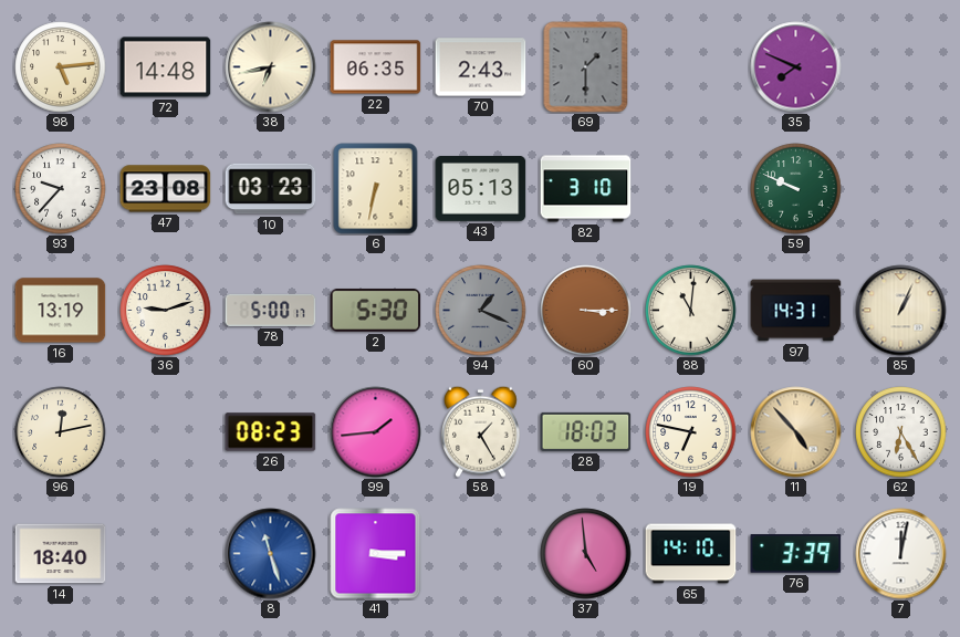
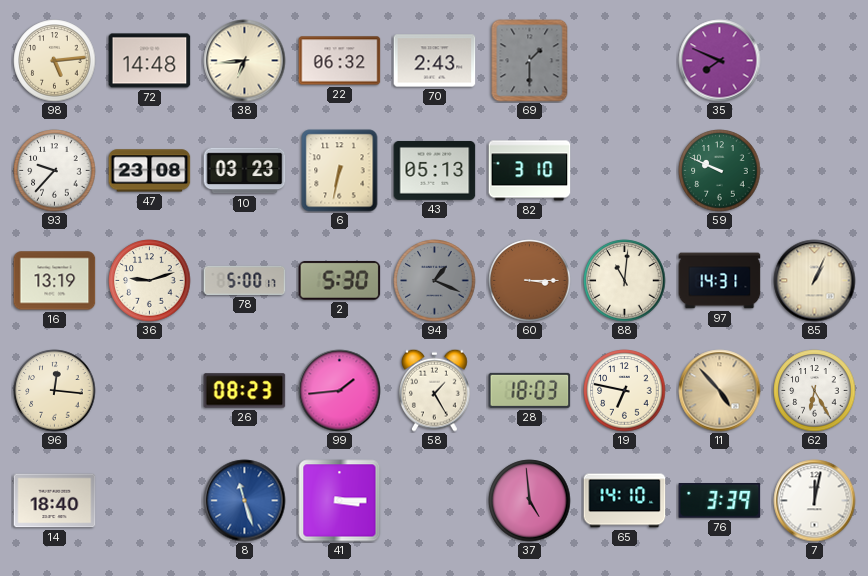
38: 6:43 -> 6:44 (245, 61)
22: 06:35 -> 06:32 (340, 61)
96: 12:13 -> 12:16 (55, 391)
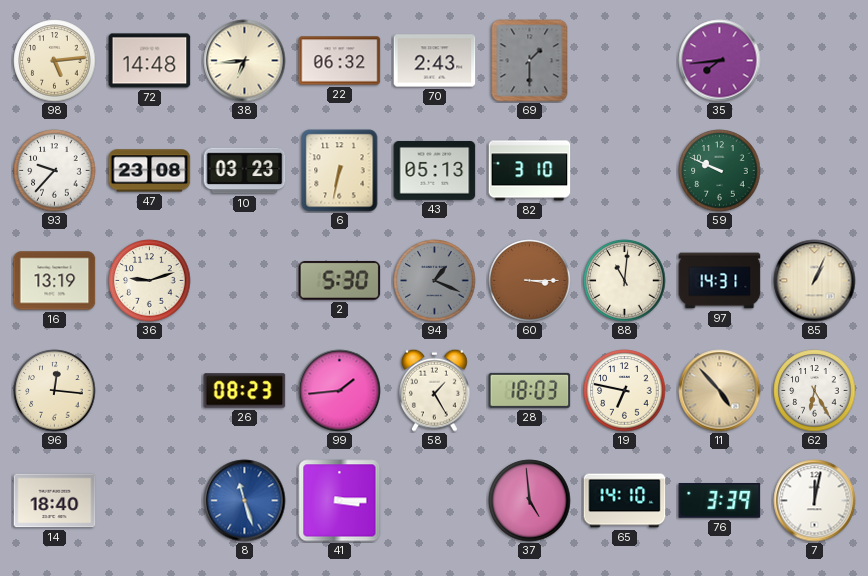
35: 7:49 -> 7:44 (720, 61)
78: 5:00 -> none (245, 280)
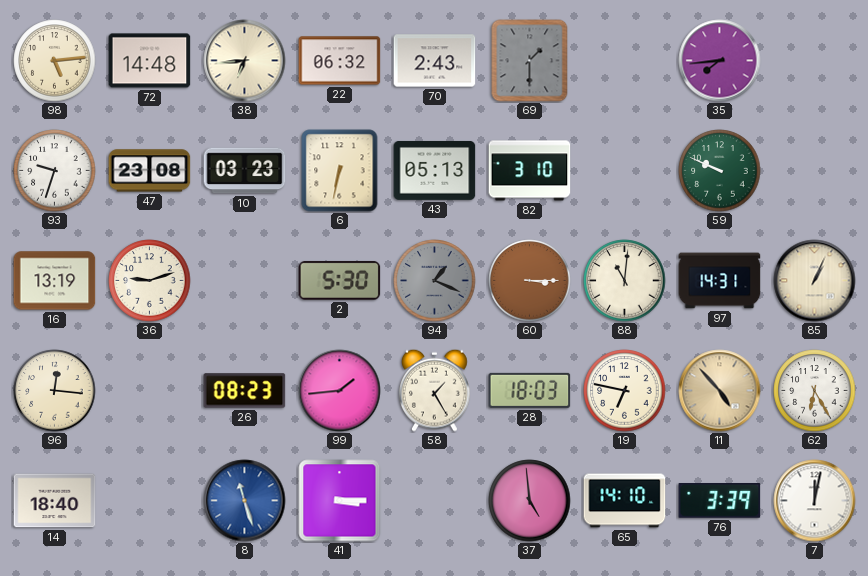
93: 9:37 -> 9:33 (55, 171)
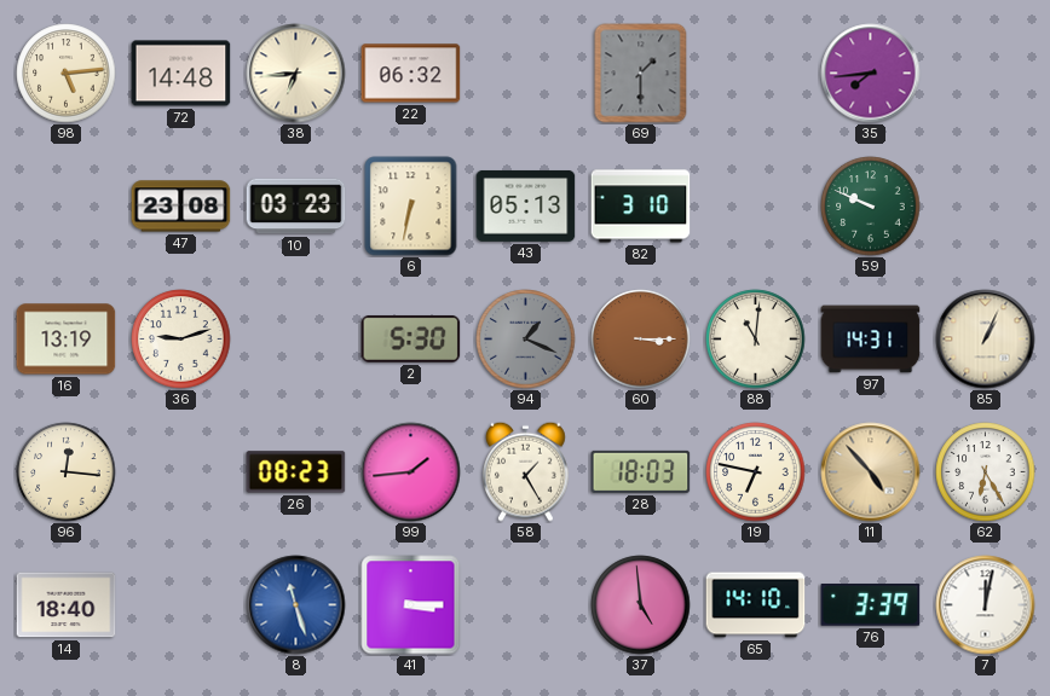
70: 2:43 -> none (435, 61)
93: 9:33 -> none (55, 171)
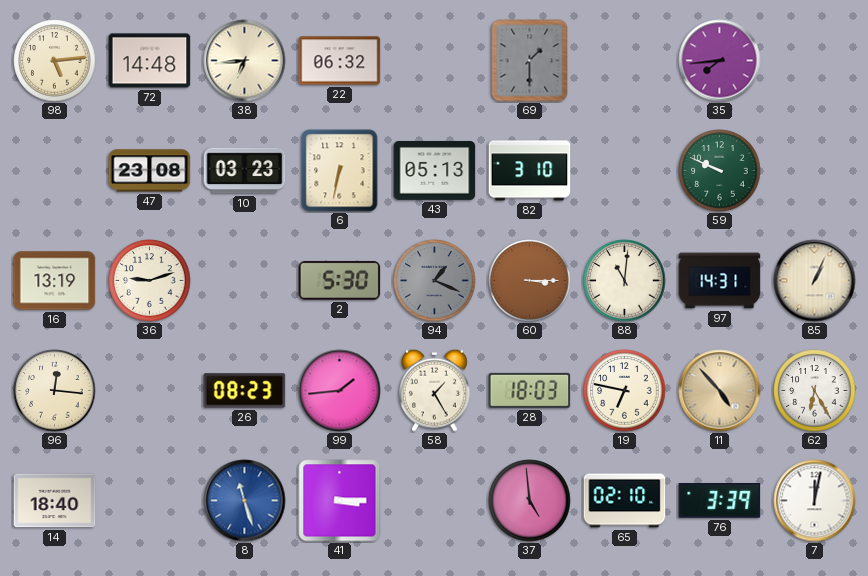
65: 14:10 -> 02:10 (625, 501)
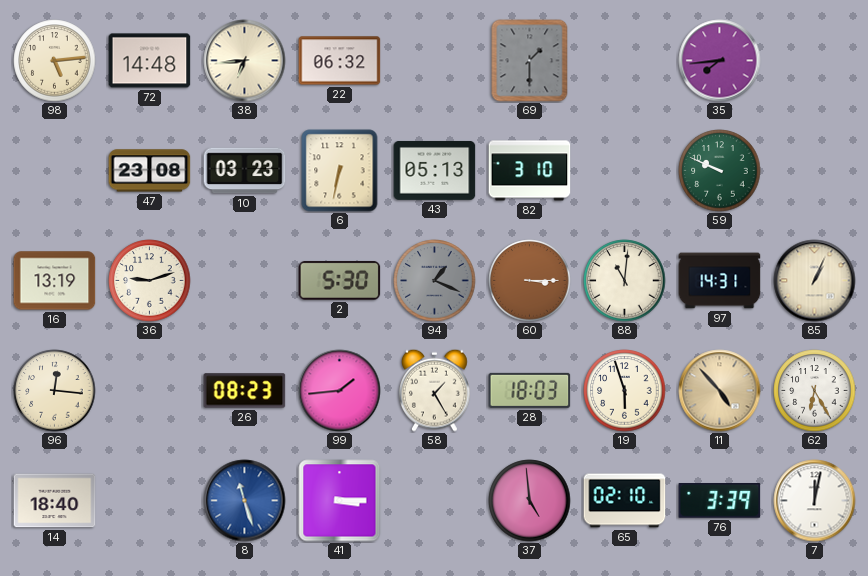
19: 6:47 -> 5:57 (625, 391)
